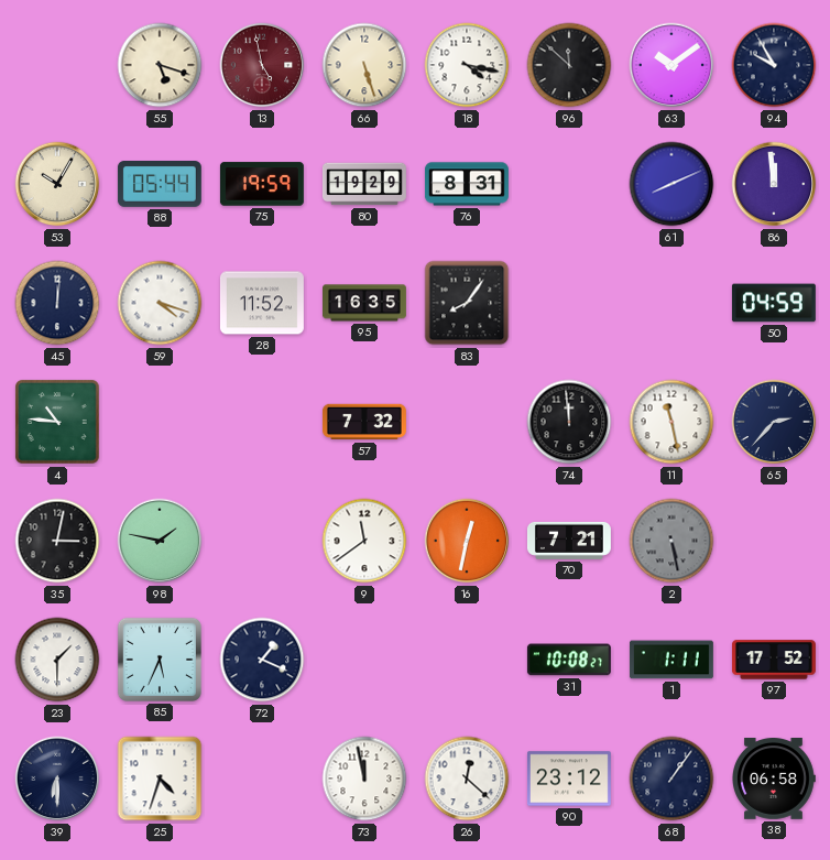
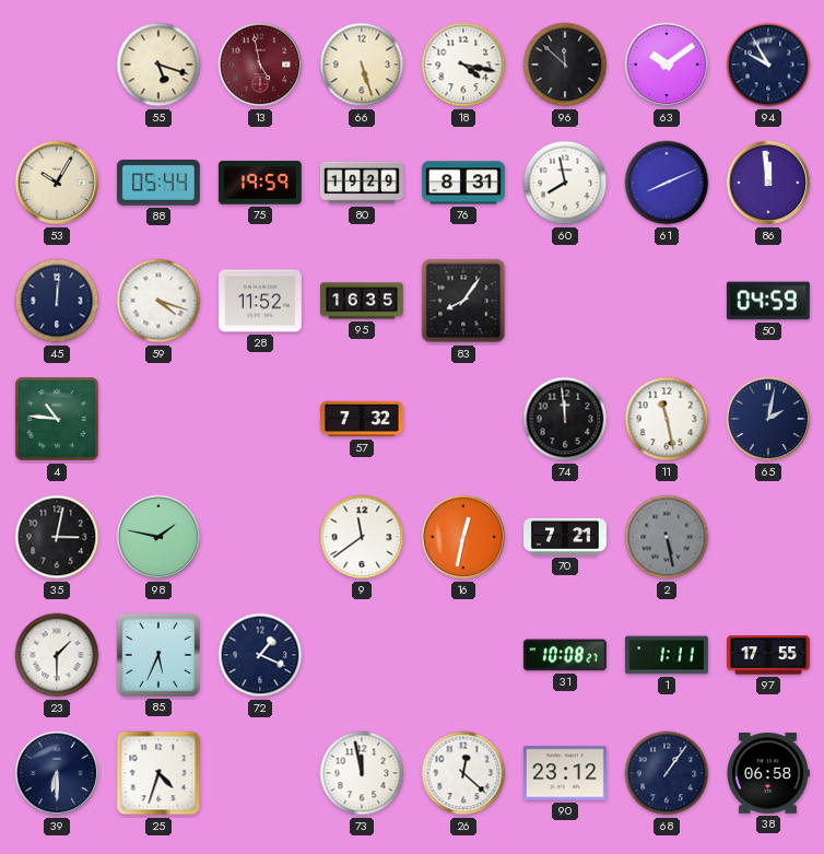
60: none -> 7:58 (565, 183)
65: 2:37 -> 2:02 (768, 419)
97: 17:52 -> 17:55 (768, 655)
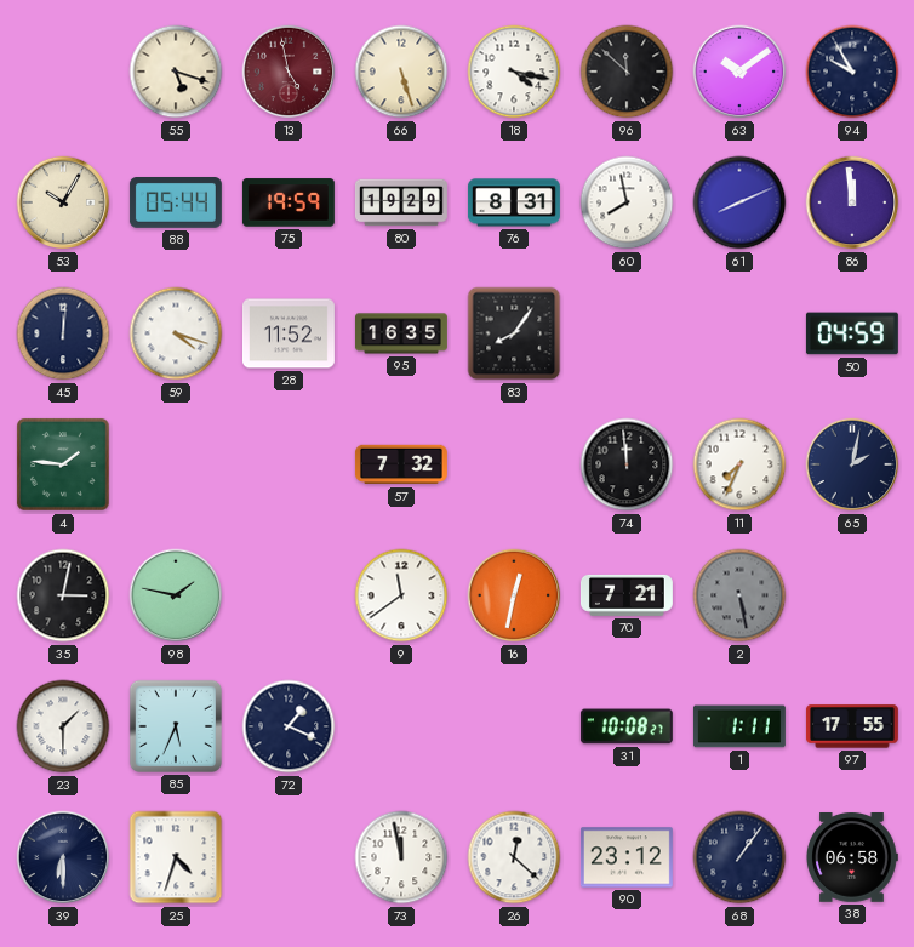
4: 10:46 -> 1:46 (64, 466)
11: 11:28 -> 7:34 (739, 464)
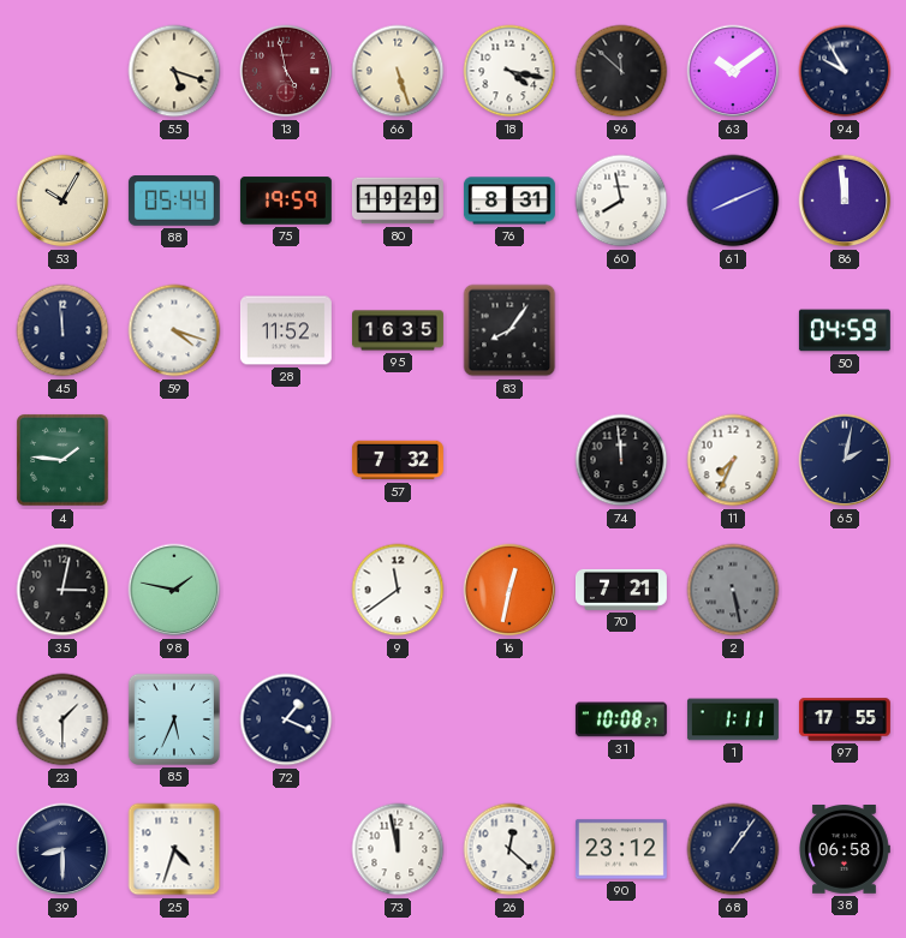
45: 12:01 -> 11:59 (62, 330)
39: 6:30 -> 8:30 (62, 849)
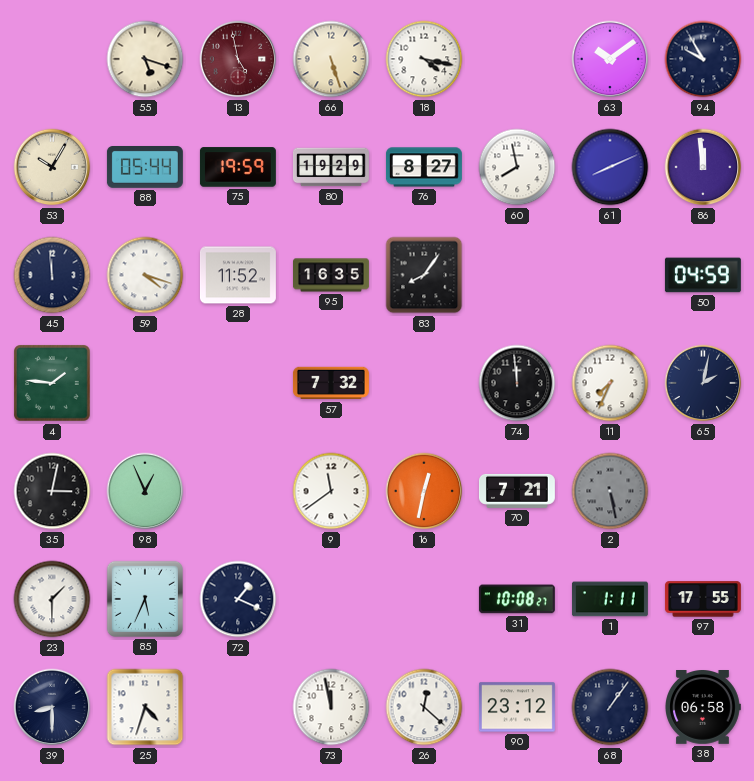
96: 11:52 -> none (621, 71)
76: 8:31 -> 8:27 (424, 167)
98: 1:47 -> 12:56 (145, 491)
